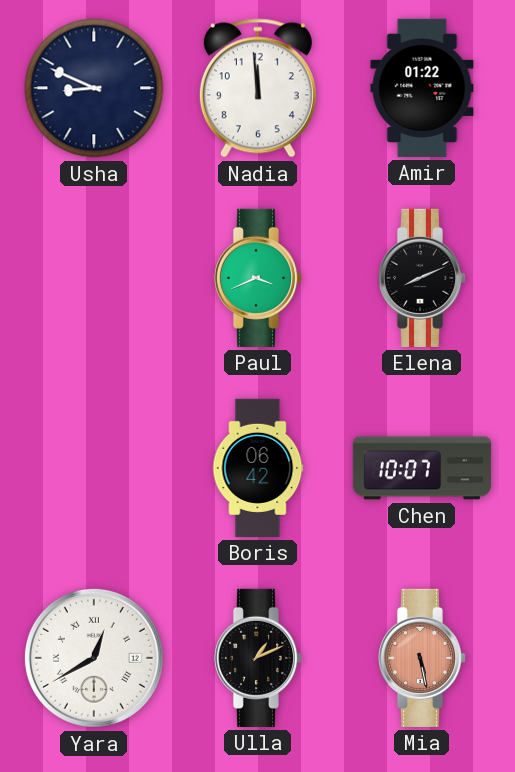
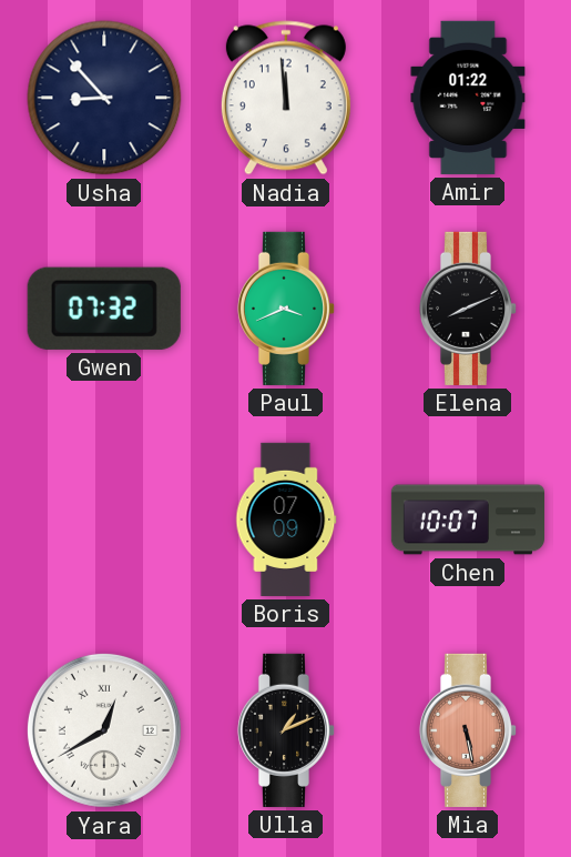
Usha: 8:49 -> 8:53 (104, 98)
Gwen: none -> 07:32 (104, 309)
Boris: 06:42 -> 07:09 (286, 520)
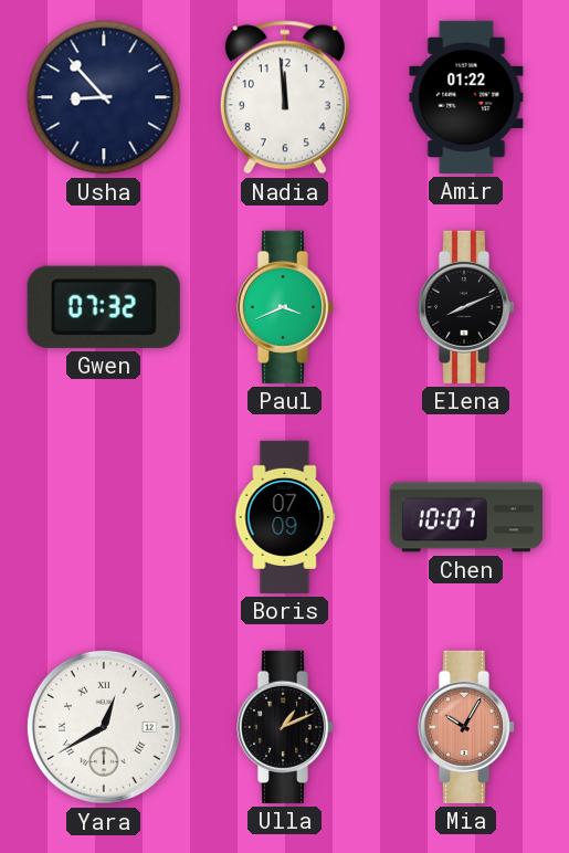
Mia: 5:28 -> 10:05 (466, 727)
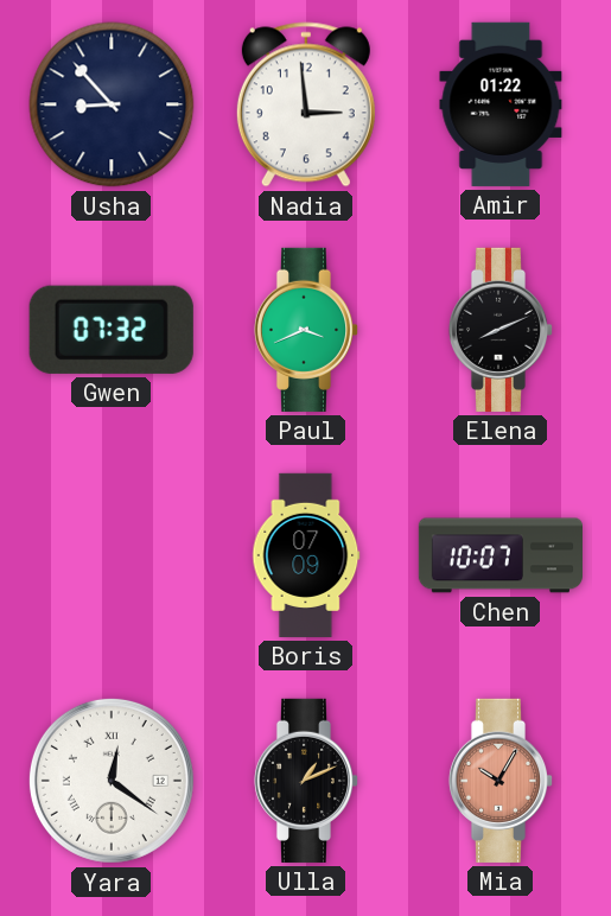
Nadia: 11:59 -> 2:59 (306, 104)
Yara: 12:40 -> 12:21 (112, 781)
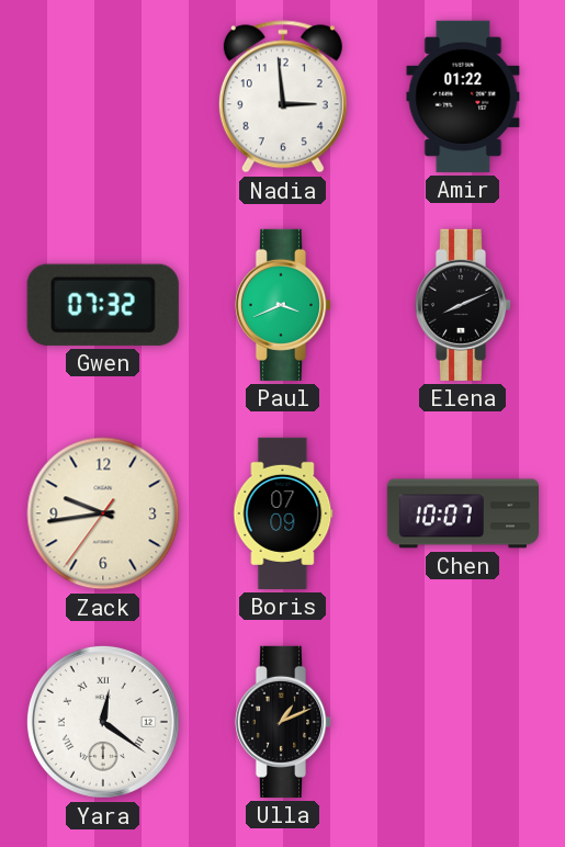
Usha: 8:53 -> none (112, 104)
Zack: none -> 9:43 (103, 513)
Mia: 10:05 -> none (501, 781)
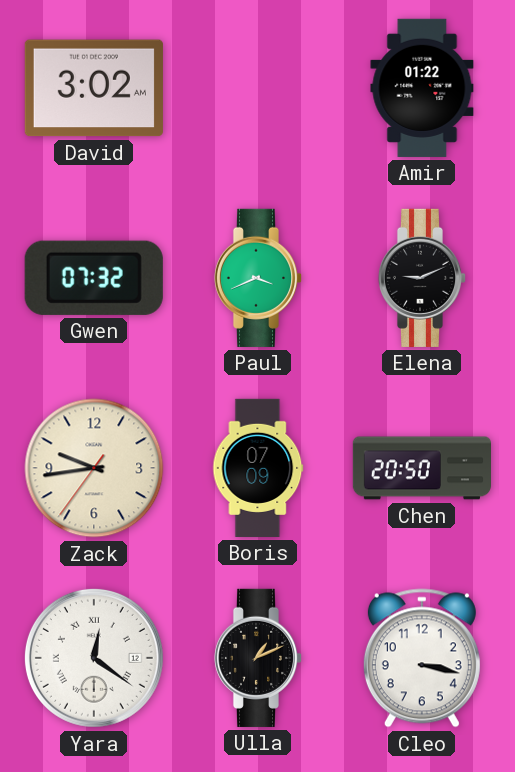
David: none -> 3:02 (94, 88)
Nadia: 2:59 -> none (283, 97)
Elena: 8:11 -> 9:11 (422, 278)
Chen: 10:07 -> 20:50 (421, 468)
Cleo: none -> 3:17 (422, 658)
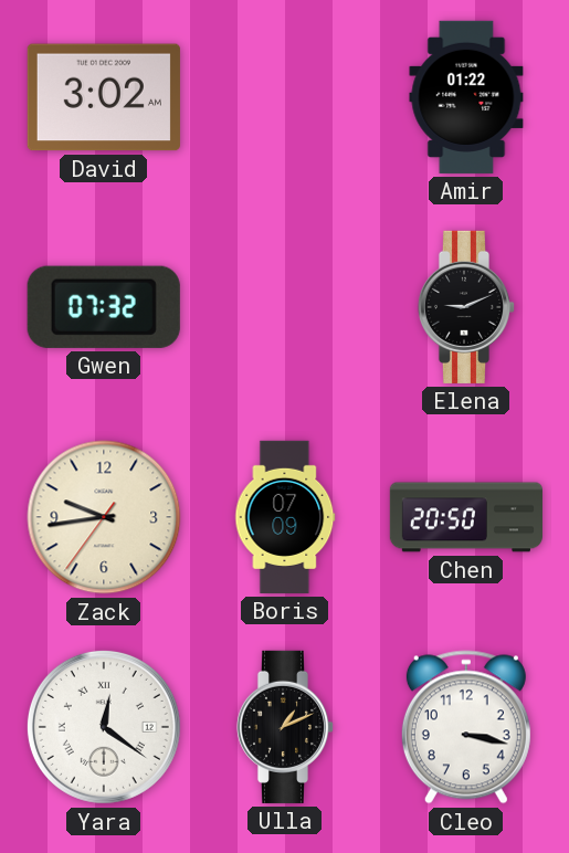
Paul: 3:41 -> none (258, 278)
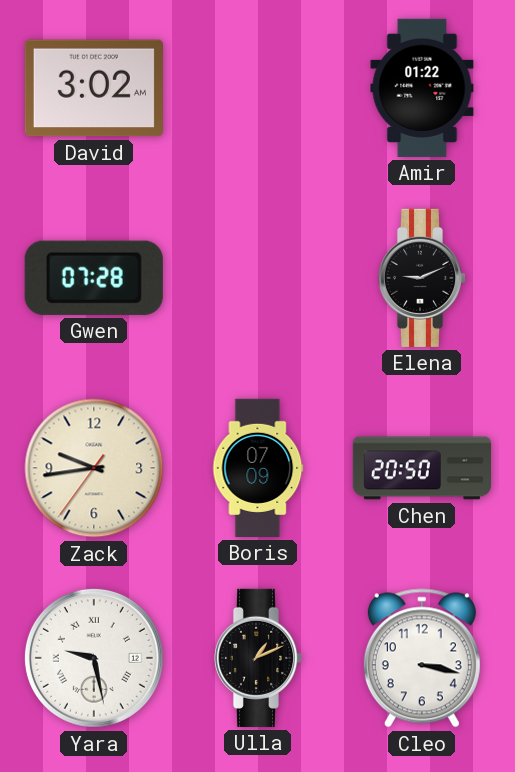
Gwen: 07:32 -> 07:28 (94, 278)
Yara: 12:21 -> 9:28 (94, 658)
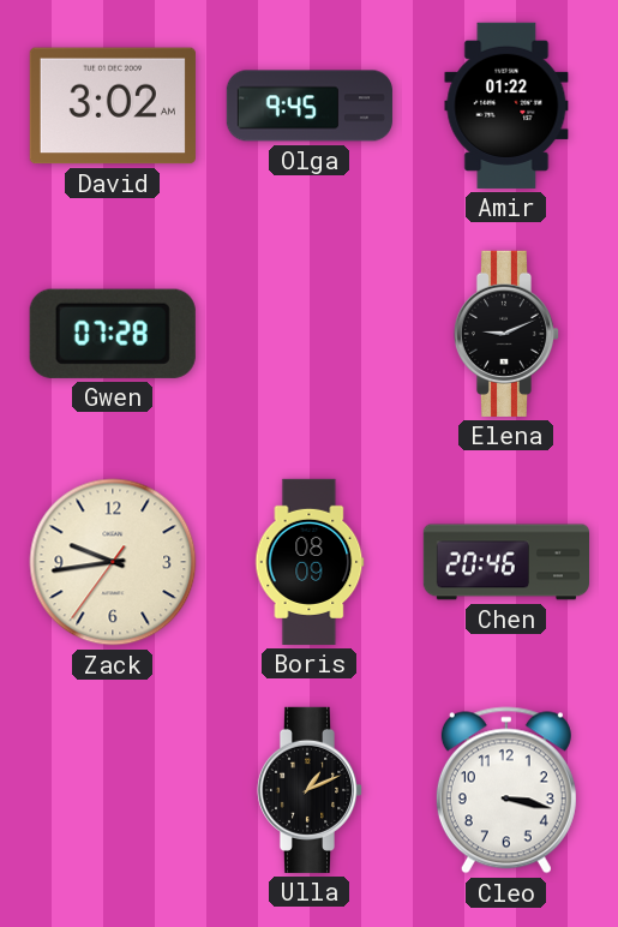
Olga: none -> 9:45 (310, 106)
Boris: 07:09 -> 08:09 (310, 562)
Chen: 20:50 -> 20:46 (505, 562)
Yara: 9:28 -> none (94, 658)
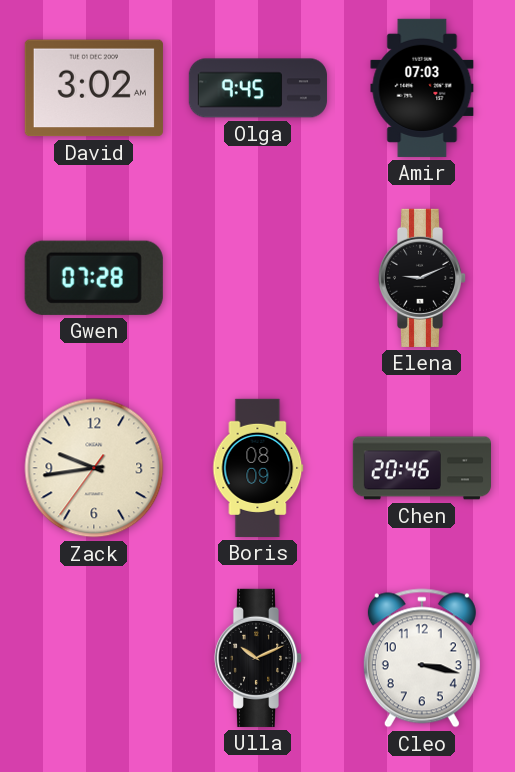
Amir: 01:22 -> 07:03 (422, 88)
Ulla: 1:11 -> 10:11 (258, 658)
